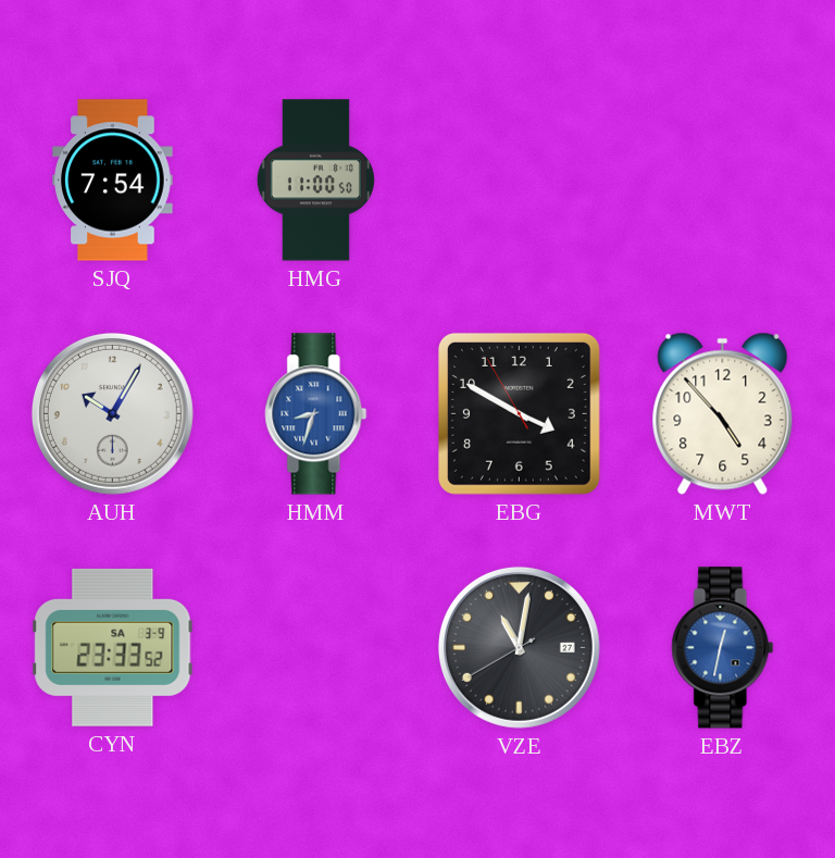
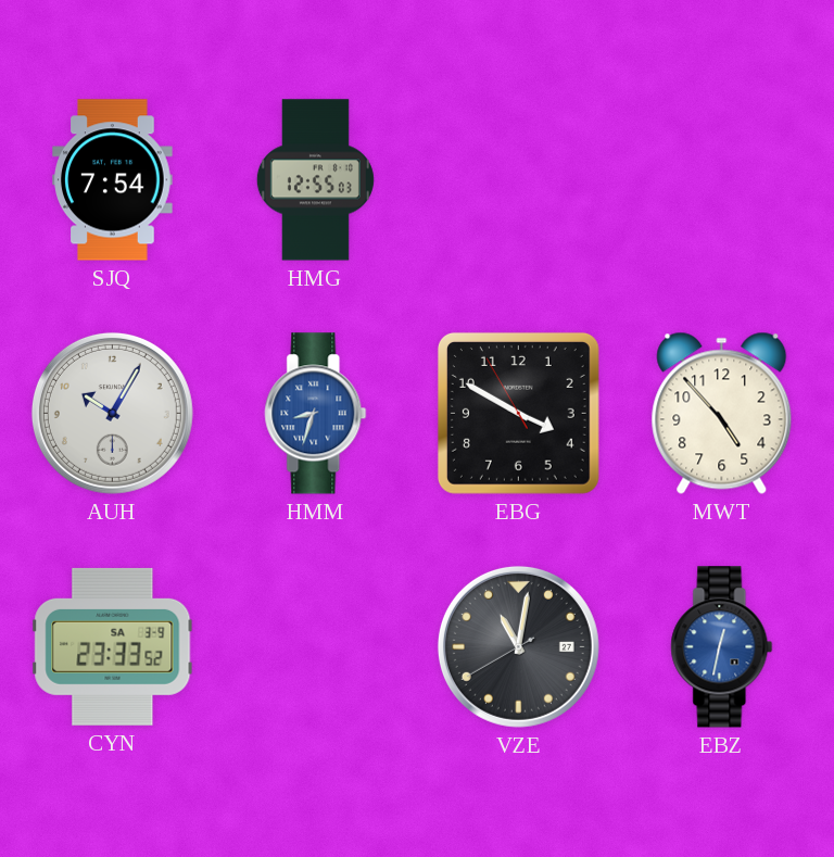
HMG: 11:00 -> 12:55 (315, 180)
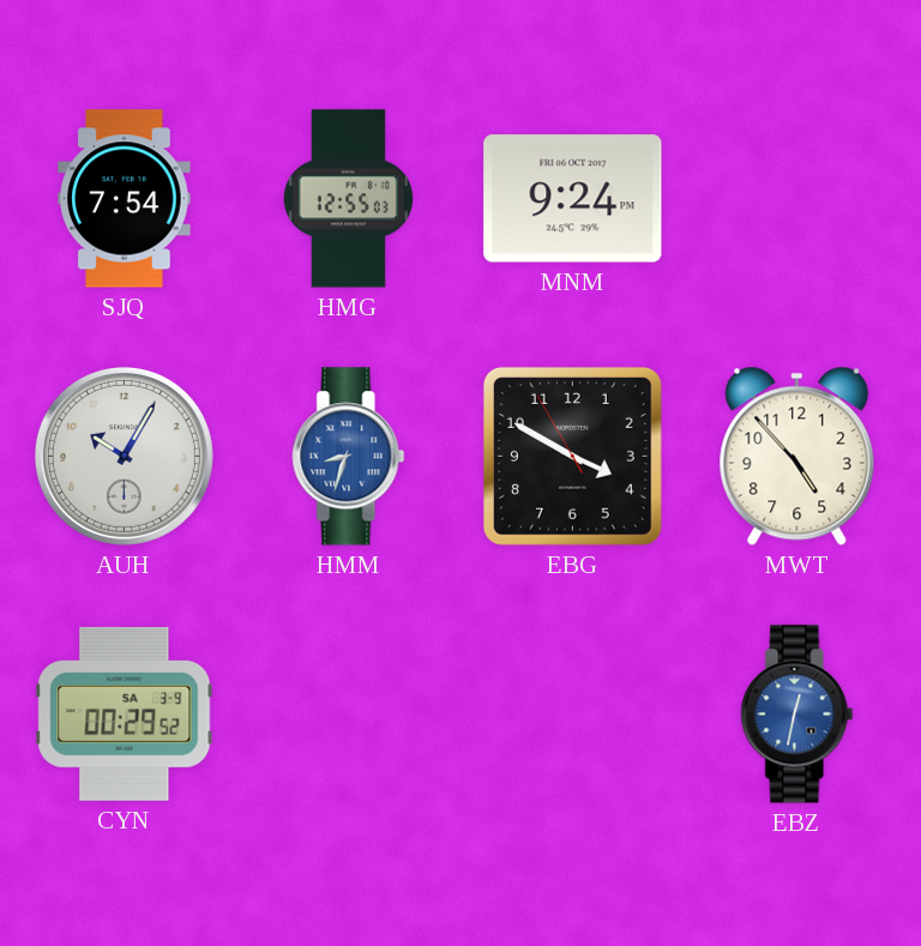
MNM: none -> 9:24 (573, 199)
CYN: 23:33 -> 00:29 (125, 713)
VZE: 11:01 -> none (518, 646)
